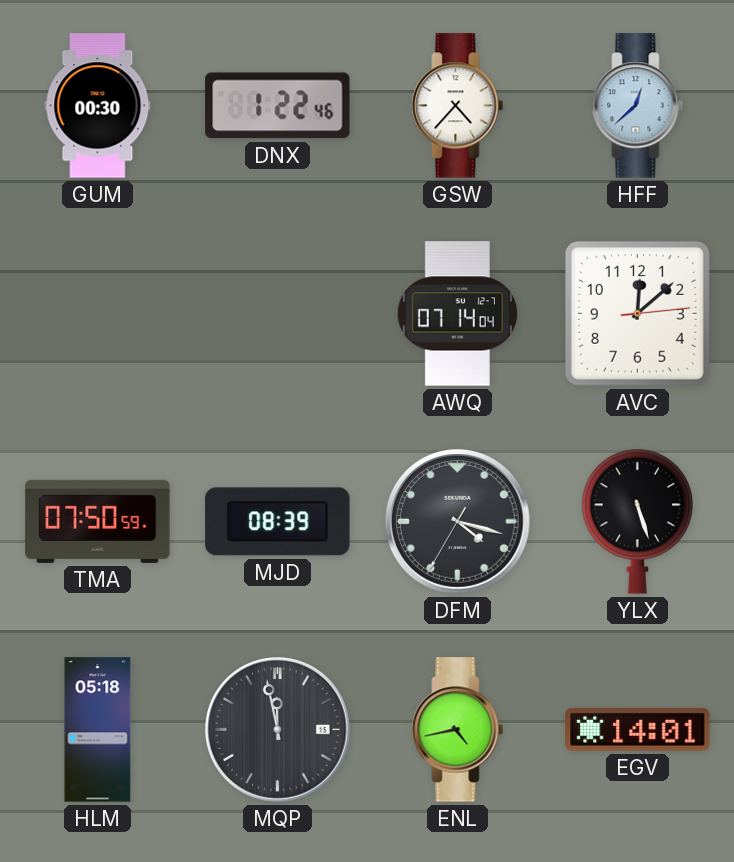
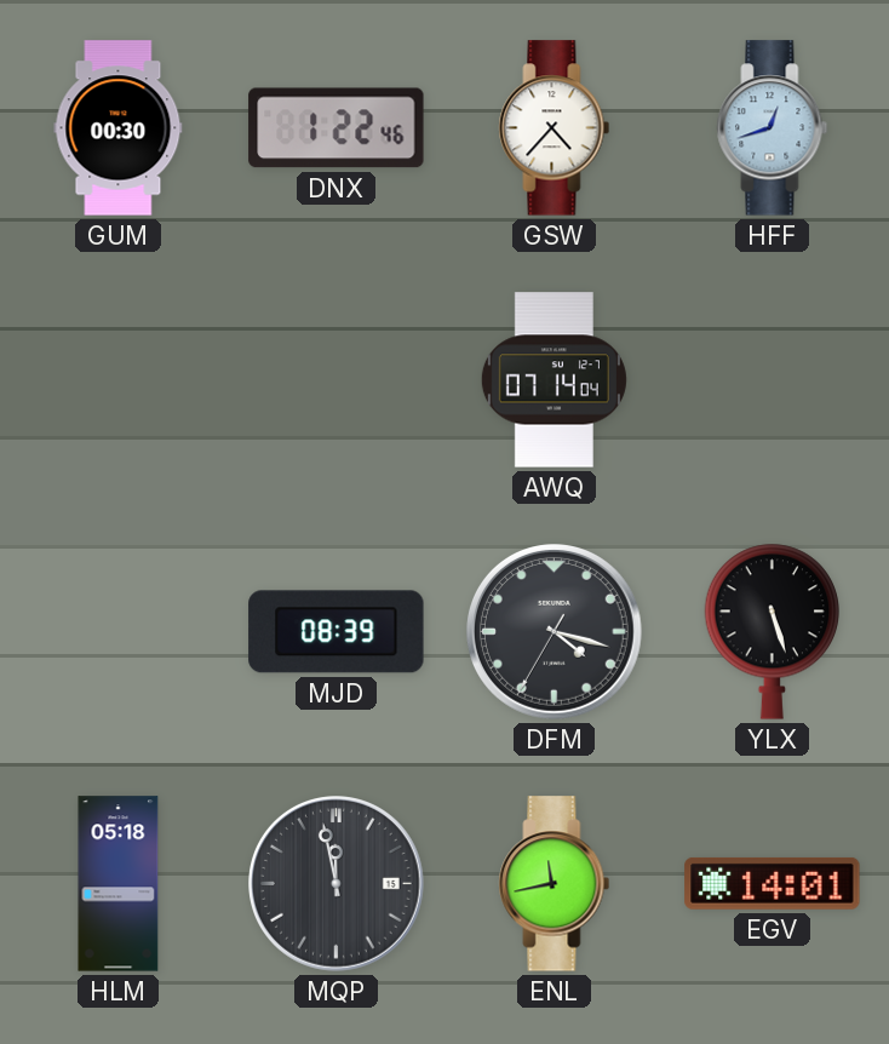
HFF: 12:38 -> 12:42 (773, 128)
AVC: 12:08 -> none (637, 313)
TMA: 07:50 -> none (98, 521)
ENL: 4:43 -> 11:43 (555, 884)
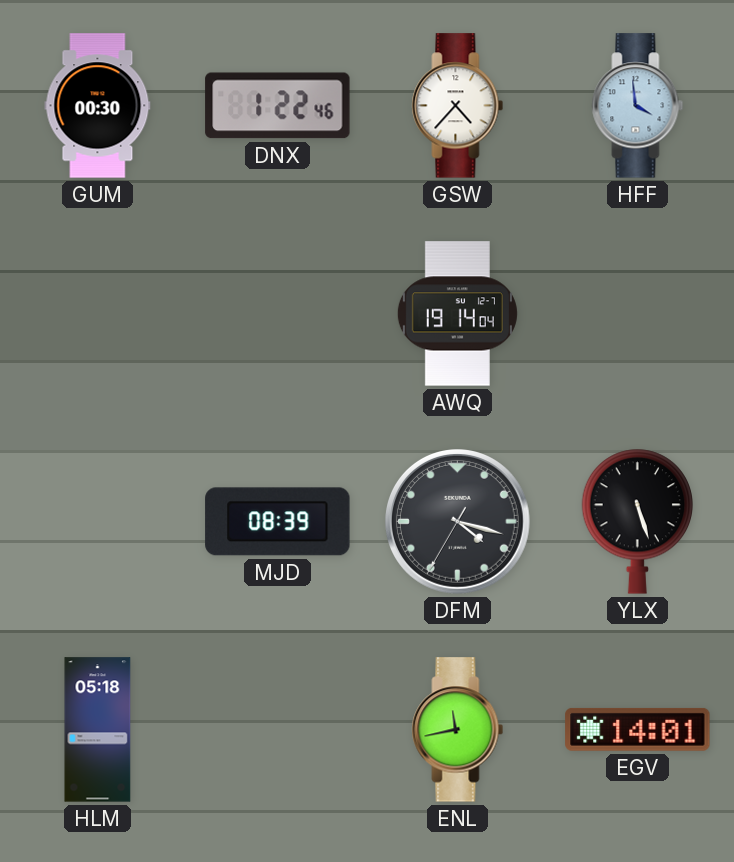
HFF: 12:42 -> 3:59 (638, 106)
AWQ: 07:14 -> 19:14 (457, 314)
MQP: 11:58 -> none (337, 884)
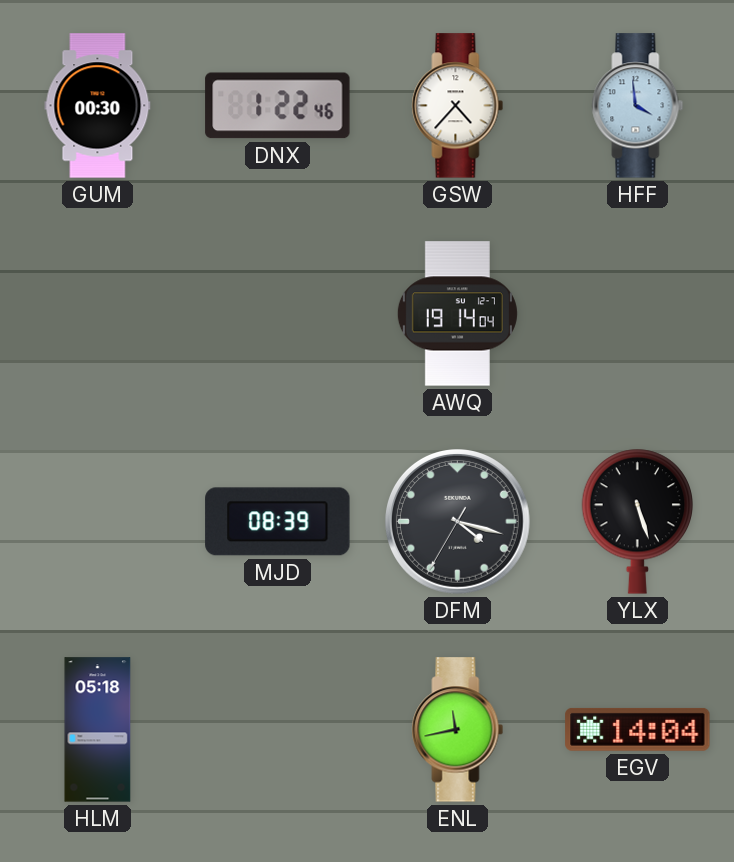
EGV: 14:01 -> 14:04 (638, 729)
